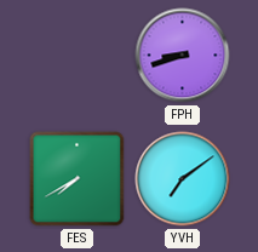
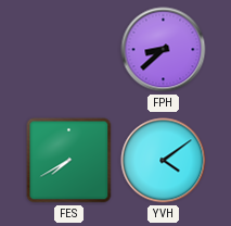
FPH: 8:42 -> 8:38 (164, 50)
YVH: 7:09 -> 4:09 (164, 161)
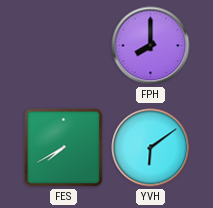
FPH: 8:38 -> 8:00 (151, 46)
YVH: 4:09 -> 6:09 (151, 148)
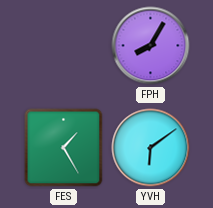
FPH: 8:00 -> 8:05 (151, 46)
FES: 7:40 -> 1:25 (64, 148)
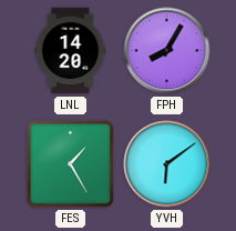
LNL: none -> 14:20 (71, 51)
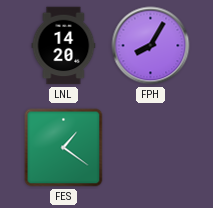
FES: 1:25 -> 1:21 (64, 148)
YVH: 6:09 -> none (167, 164)
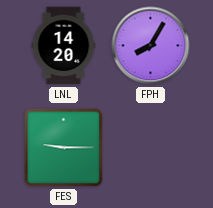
FES: 1:21 -> 9:15 (64, 148)
